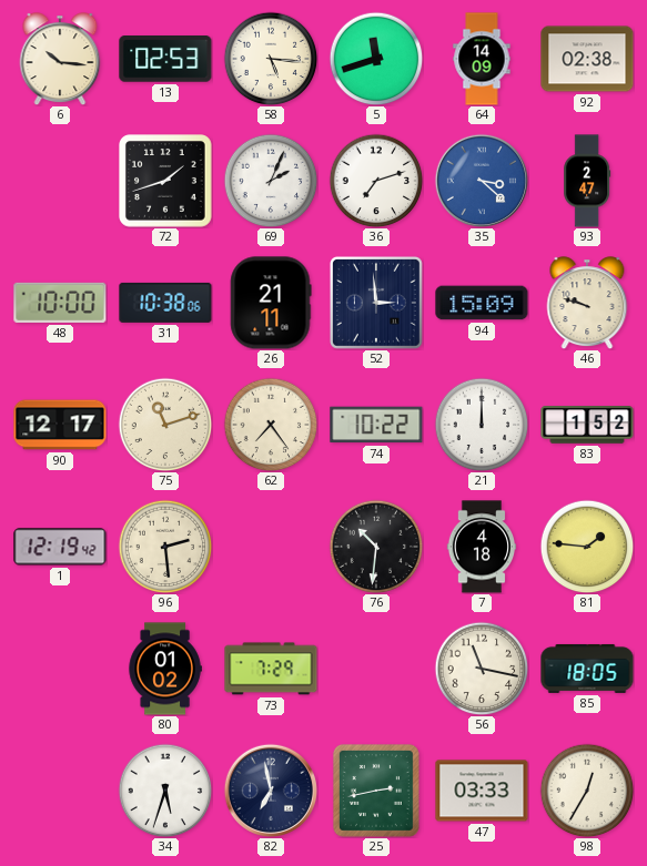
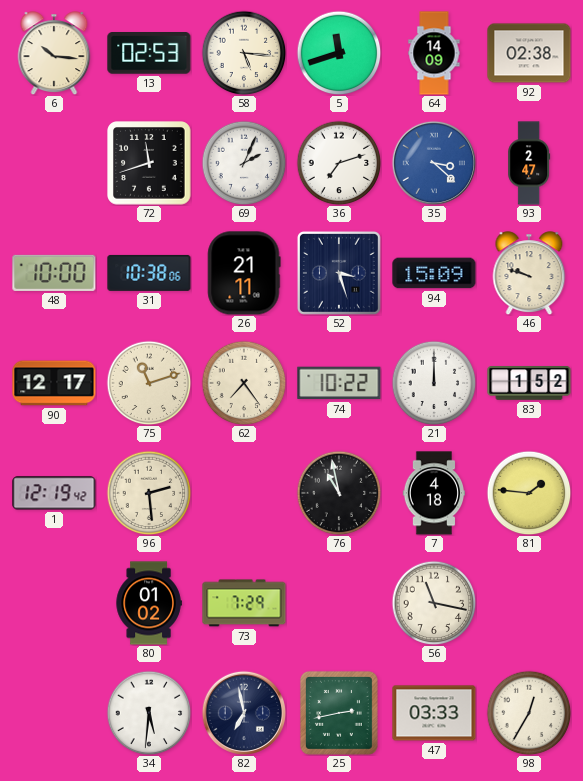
72: 1:42 -> 11:42 (150, 164)
52: 2:59 -> 3:27 (339, 273)
76: 10:31 -> 10:58 (339, 493)
85: 18:05 -> none (587, 669)
34: 5:33 -> 5:31 (149, 713)
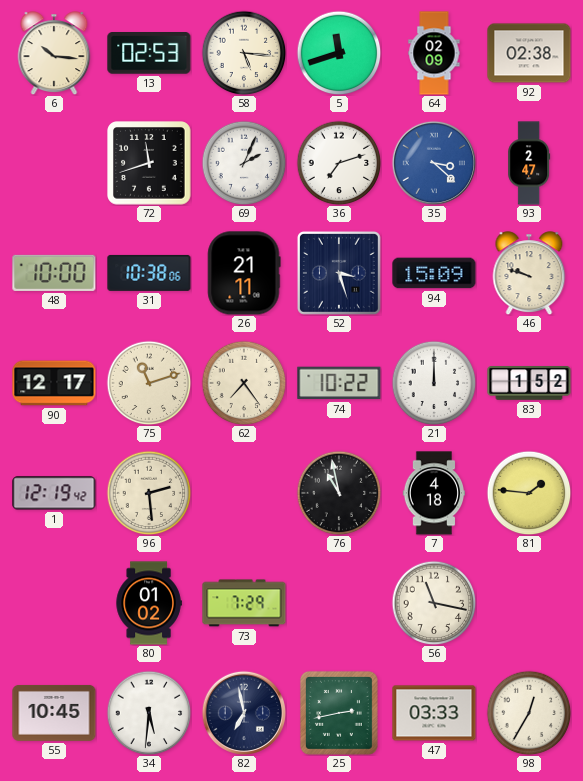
64: 14:09 -> 02:09 (434, 53)
55: none -> 10:45 (54, 713)
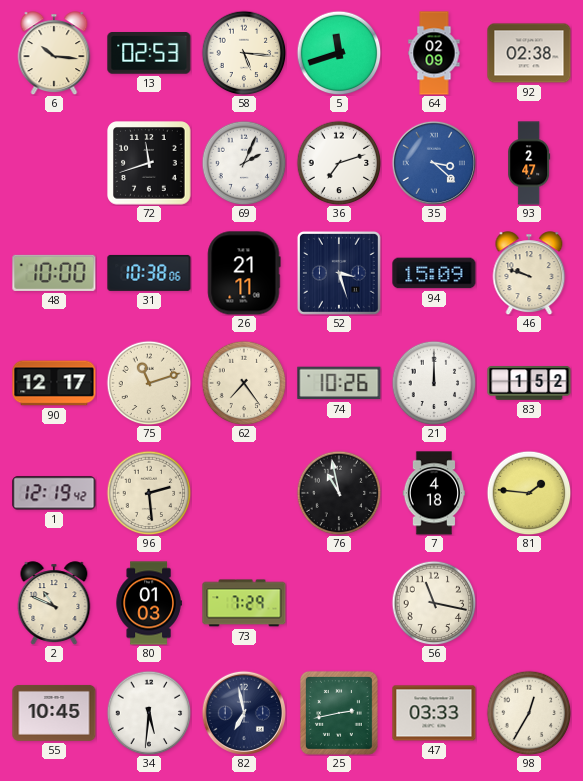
74: 10:22 -> 10:26 (339, 383)
2: none -> 10:49 (54, 603)
80: 01:02 -> 01:03 (149, 603)
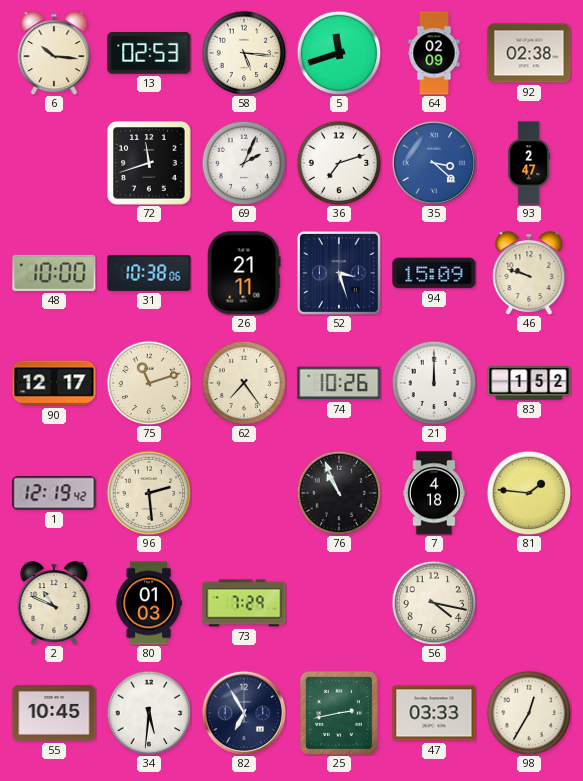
76: 10:58 -> 10:56 (339, 493)
56: 11:17 -> 4:17 (434, 603)
82: 6:58 -> 6:55 (243, 712)
